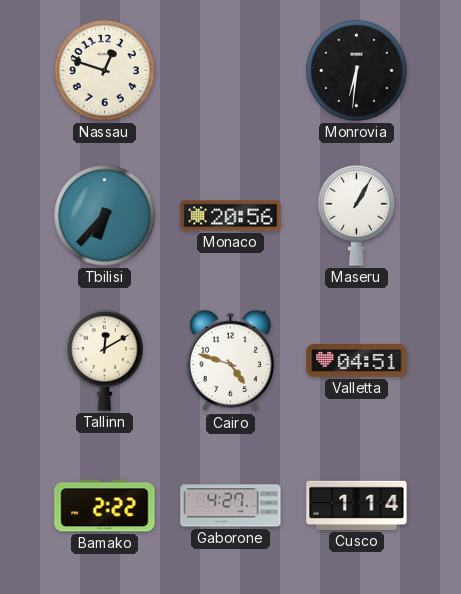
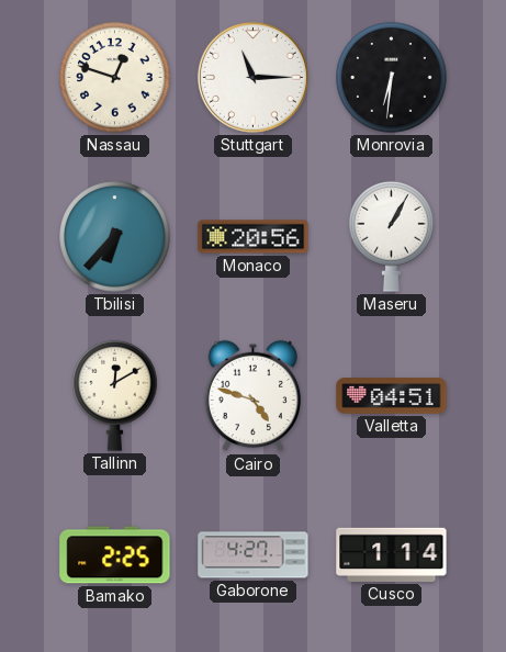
Stuttgart: none -> 11:15 (252, 77)
Bamako: 2:22 -> 2:25 (115, 555)
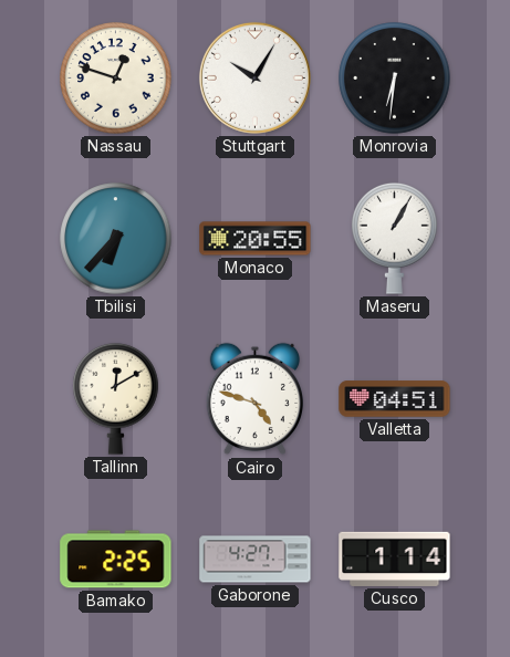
Stuttgart: 11:15 -> 10:05 (254, 77)
Monaco: 20:56 -> 20:55 (256, 239)
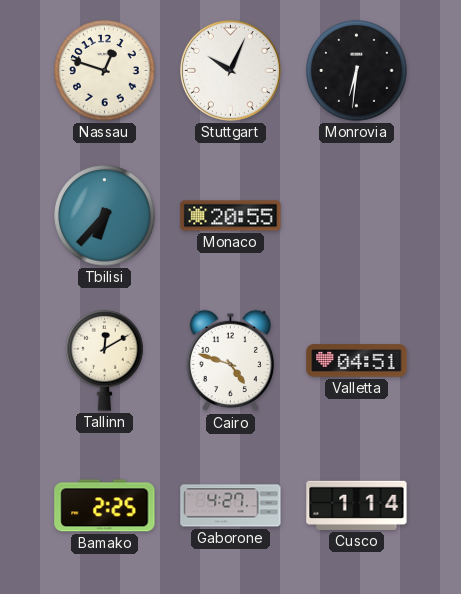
Stuttgart: 10:05 -> 10:04 (230, 70)
Maseru: 1:05 -> none (395, 238)
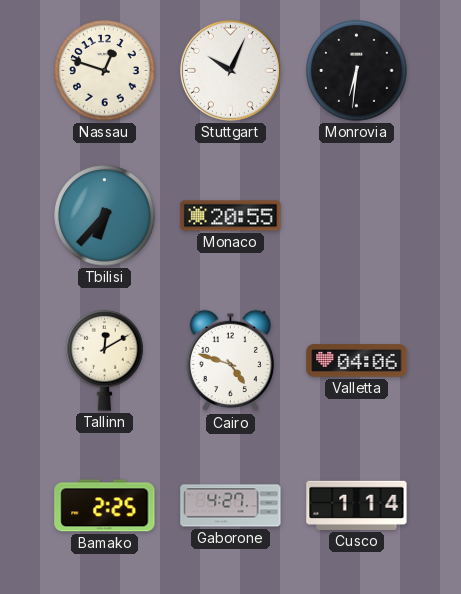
Valletta: 04:51 -> 04:06 (357, 361)
